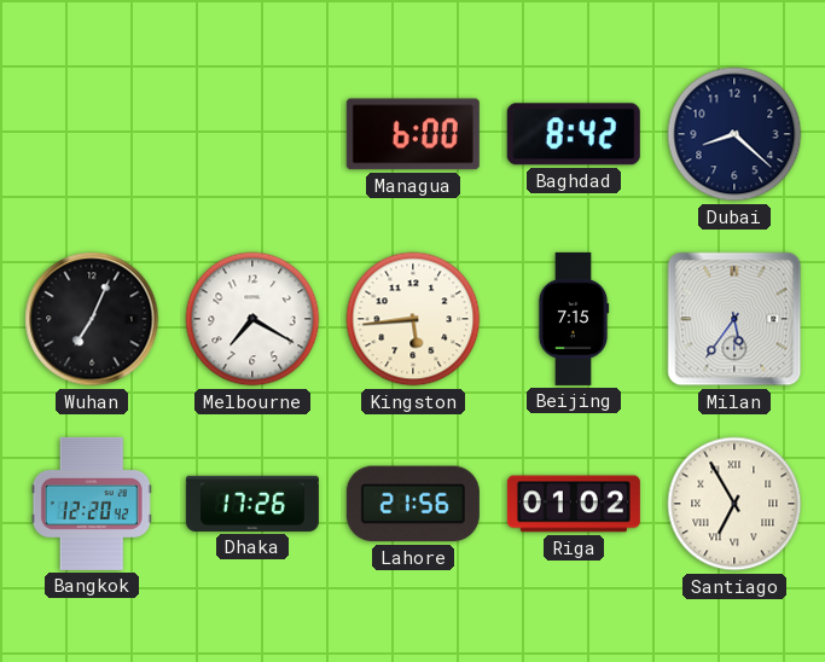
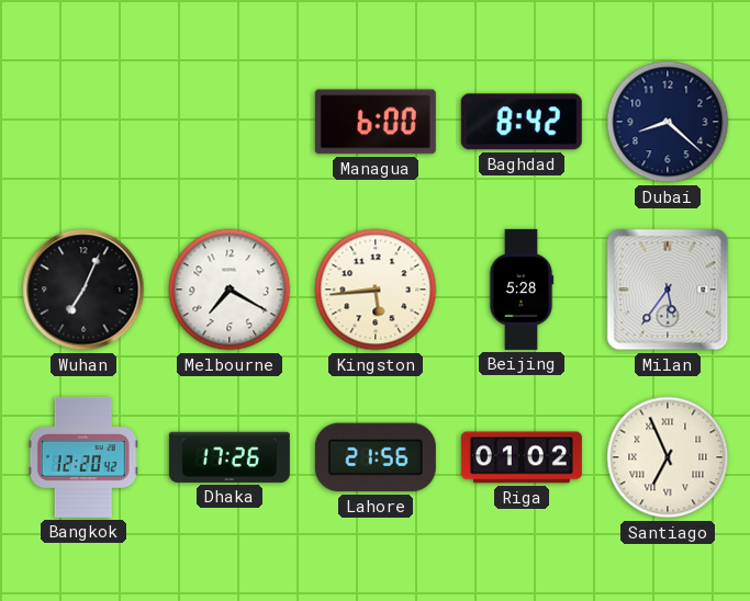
Beijing: 7:15 -> 5:28 (522, 290)
Santiago: 6:55 -> 6:56 (668, 457)
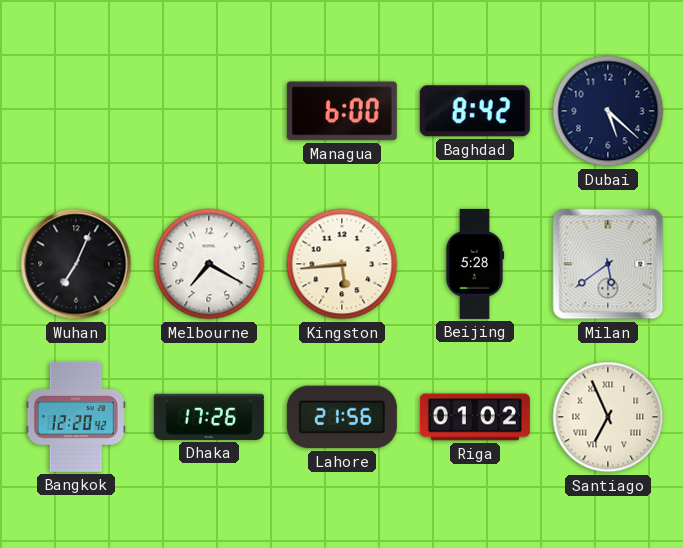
Dubai: 8:22 -> 5:22 (608, 111)
Milan: 5:36 -> 5:39 (608, 264)
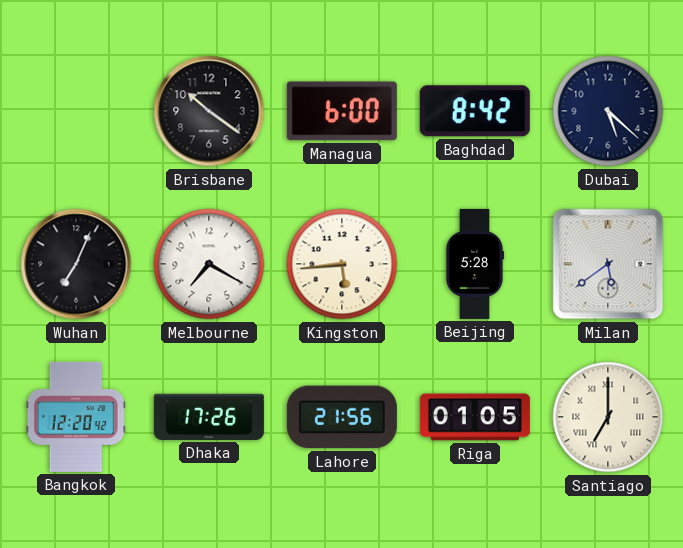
Brisbane: none -> 10:21 (209, 111)
Riga: 01:02 -> 01:05 (475, 417)
Santiago: 6:56 -> 7:00 (608, 417)
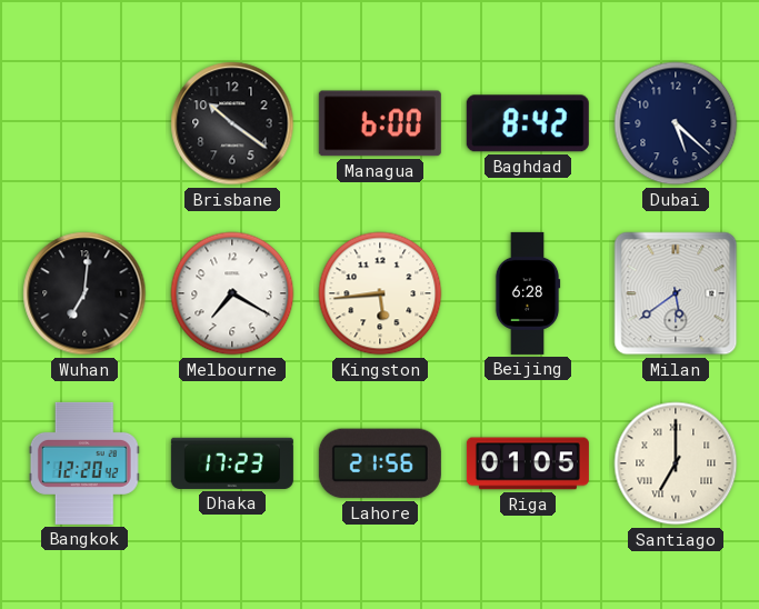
Wuhan: 7:04 -> 7:01 (84, 293)
Beijing: 5:28 -> 6:28 (528, 293)
Dhaka: 17:26 -> 17:23 (232, 463)
